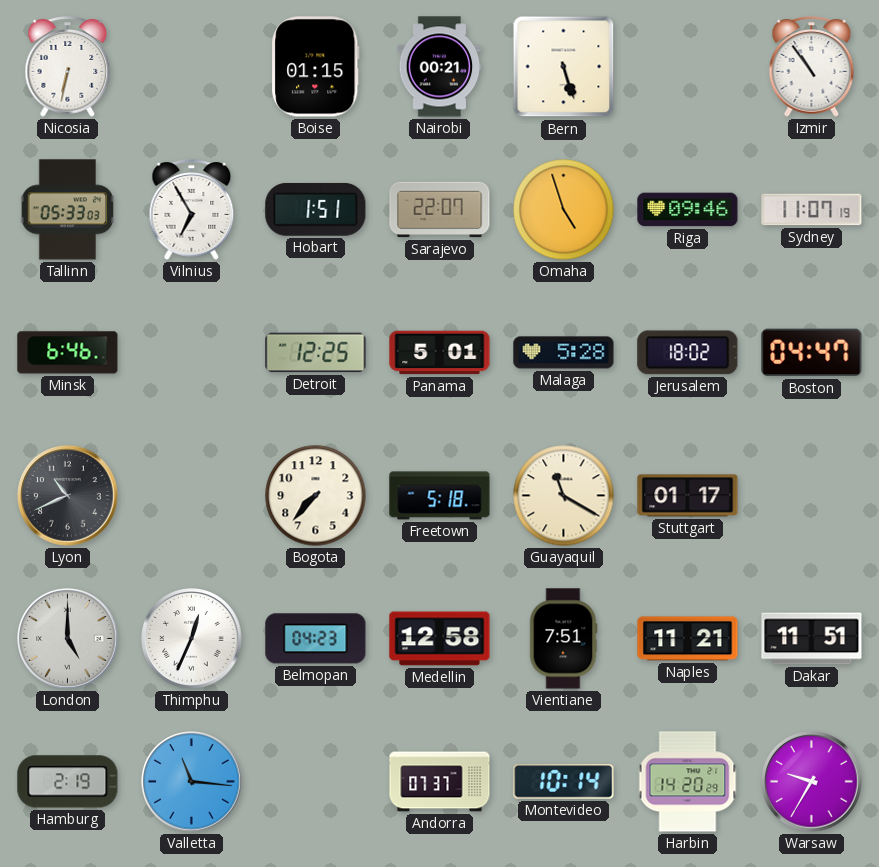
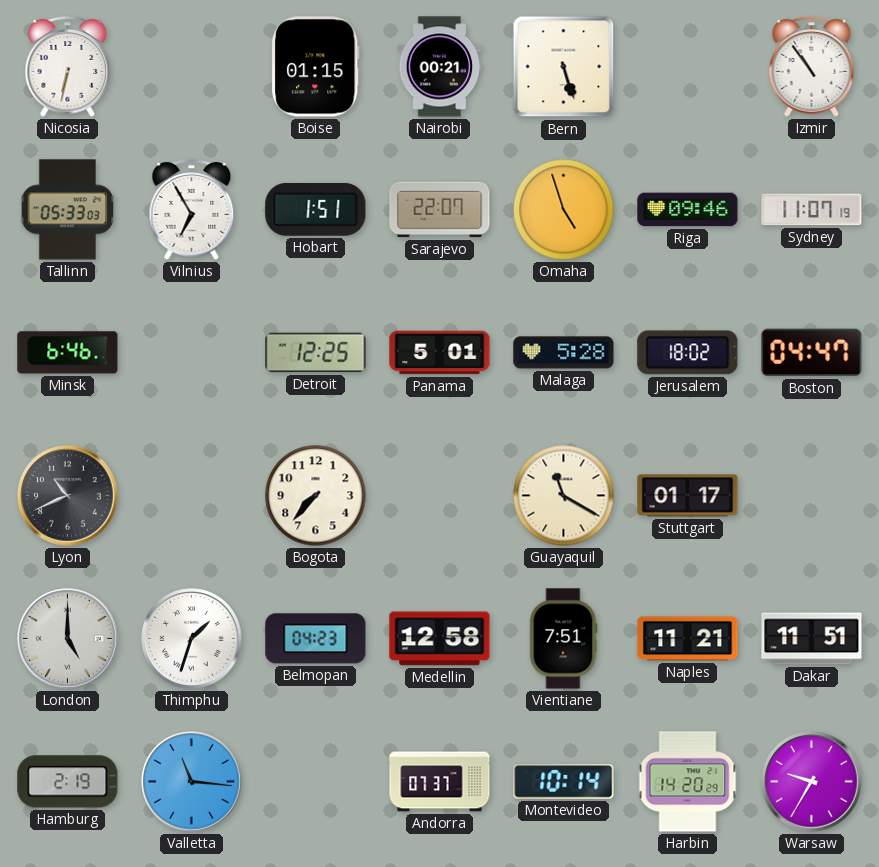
Freetown: 5:18 -> none (440, 496)
Thimphu: 12:34 -> 1:33 (192, 639)
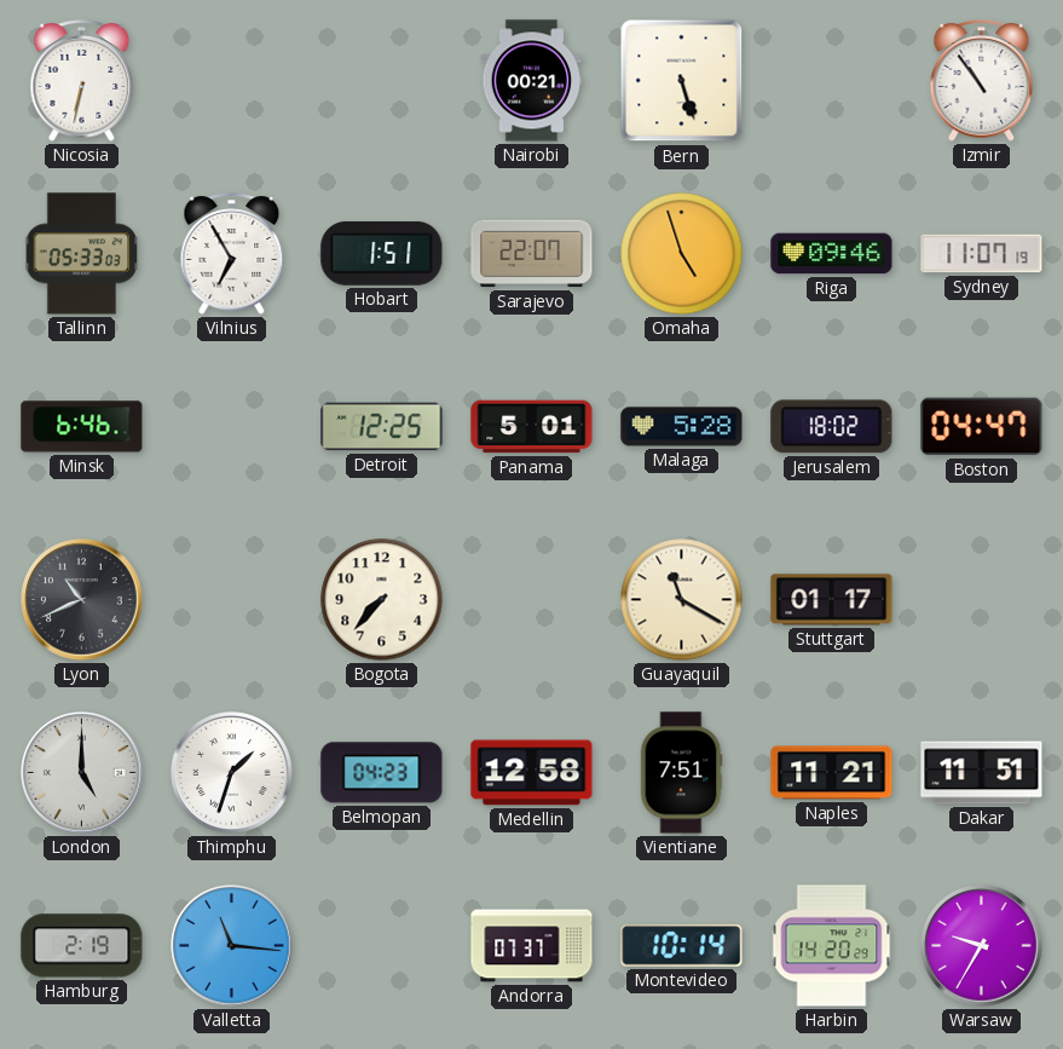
Boise: 01:15 -> none (316, 67)
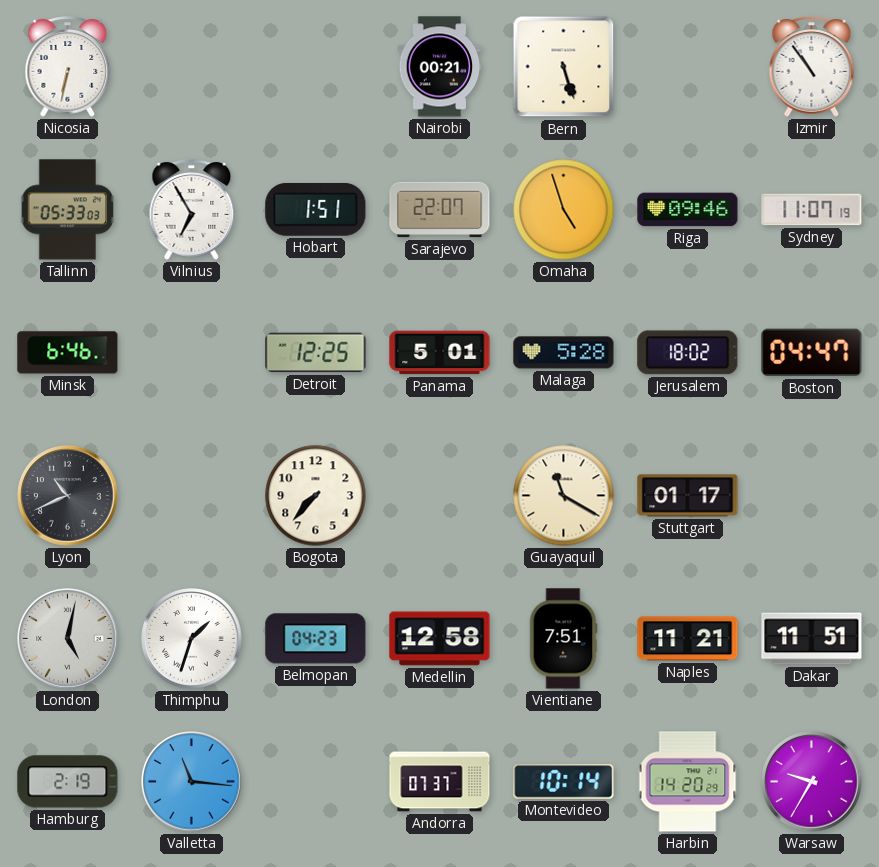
London: 5:00 -> 5:02 (68, 639)
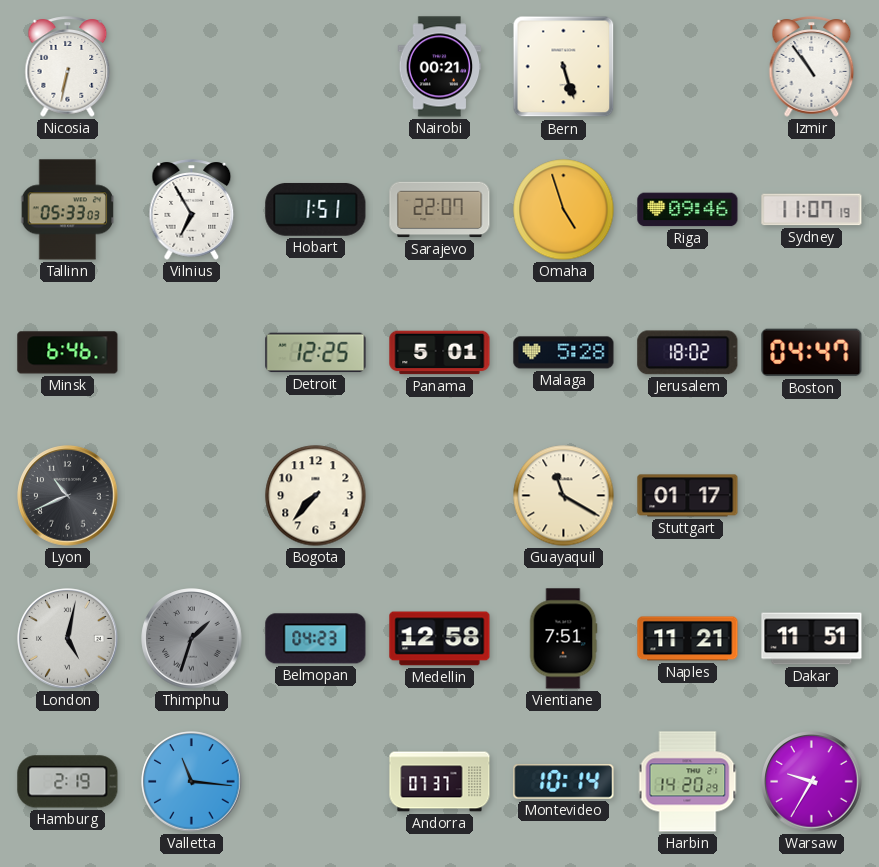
Thimphu dial: white -> grey (192, 639)
